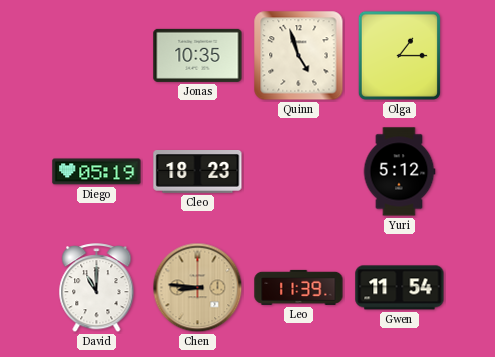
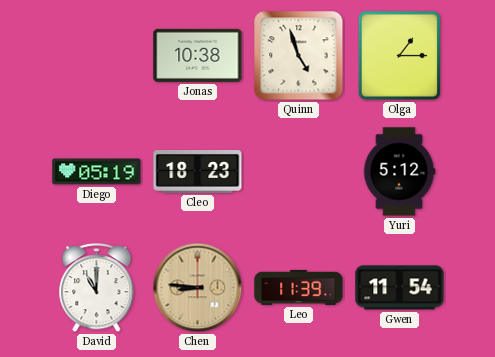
Jonas: 10:35 -> 10:38 (198, 55)
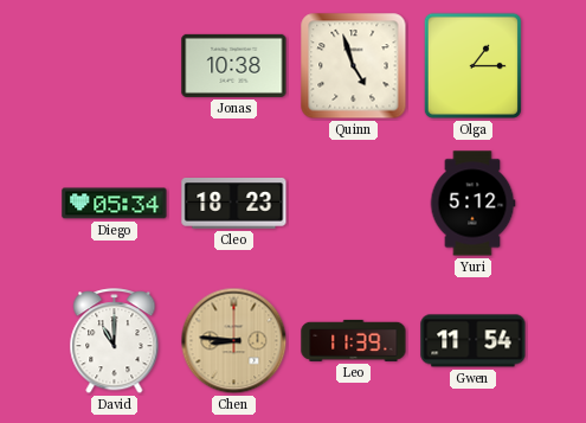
Diego: 05:19 -> 05:34 (115, 204)
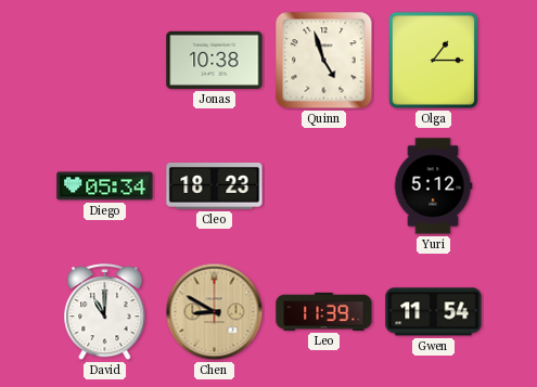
Chen: 8:46 -> 8:50 (215, 312)
